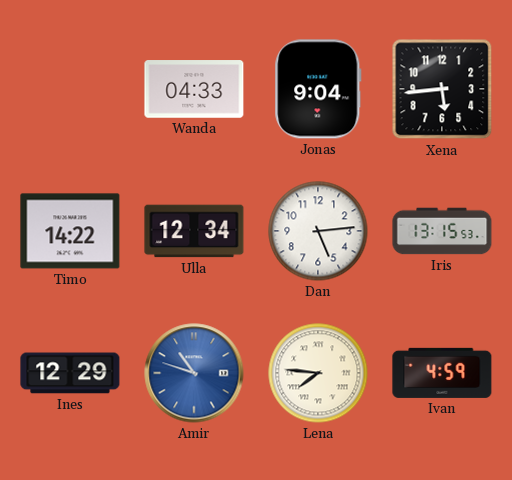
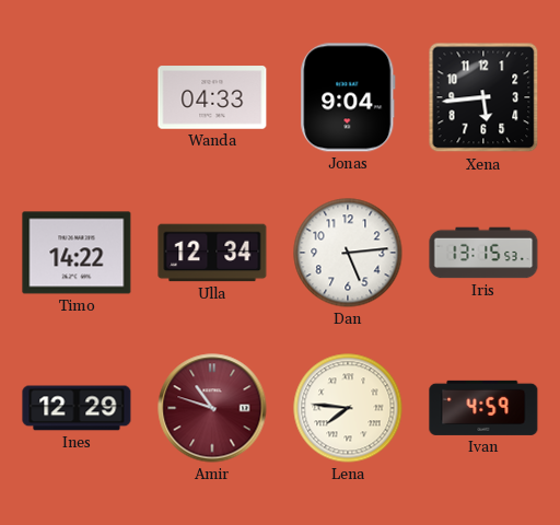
Amir dial: blue -> burgundy (212, 408)
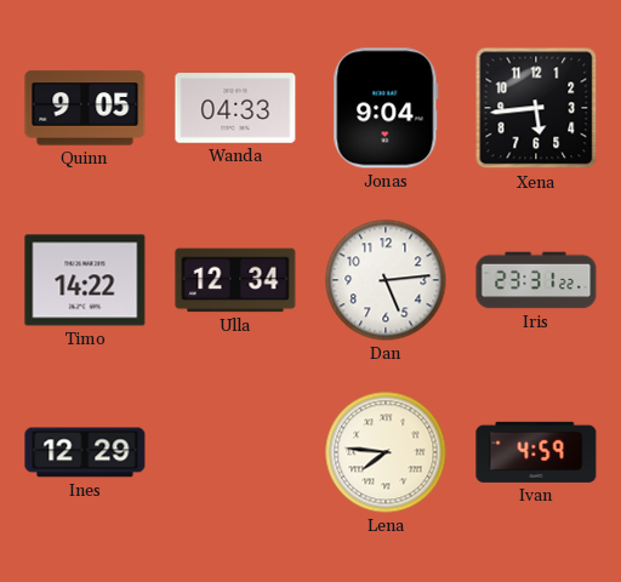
Quinn: none -> 9:05 (85, 108)
Iris: 13:15 -> 23:31 (536, 280)
Amir: 10:48 -> none (212, 408)
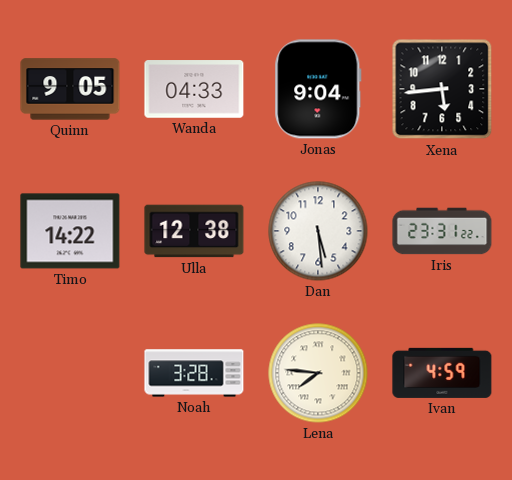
Ulla: 12:34 -> 12:38 (194, 231)
Dan: 5:14 -> 5:29 (318, 231)
Ines: 12:29 -> none (85, 452)
Noah: none -> 3:28 (194, 373)
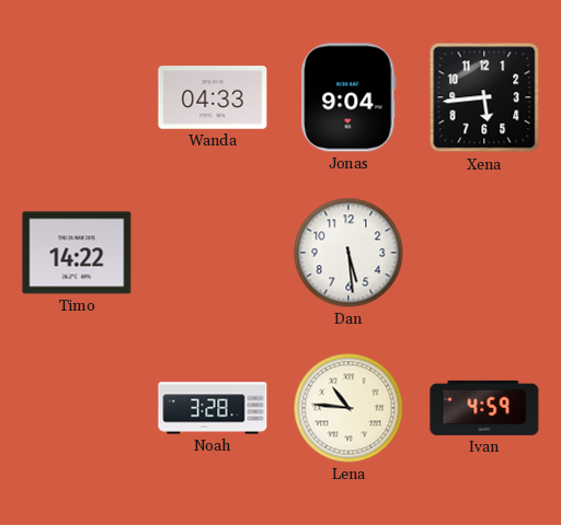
Quinn: 9:05 -> none (70, 89)
Ulla: 12:38 -> none (194, 231)
Iris: 23:31 -> none (442, 231)
Lena: 7:46 -> 10:46 (348, 408)
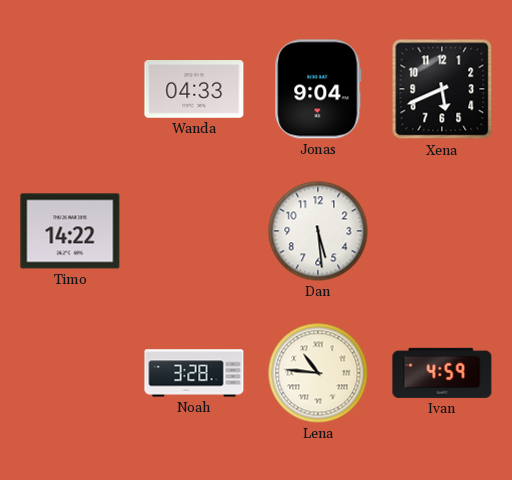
Xena: 5:44 -> 5:41 (442, 89)
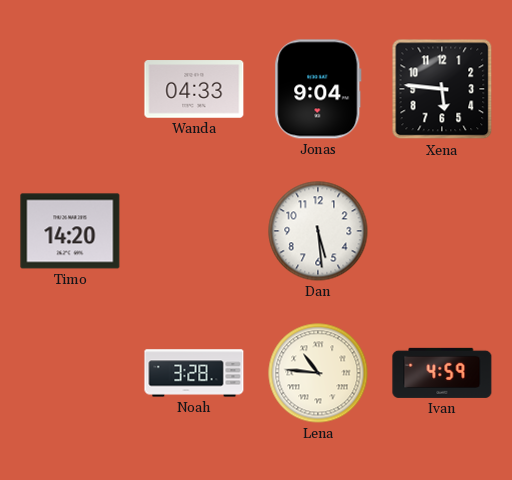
Xena: 5:41 -> 5:46 (442, 89)
Timo: 14:22 -> 14:20 (70, 231)
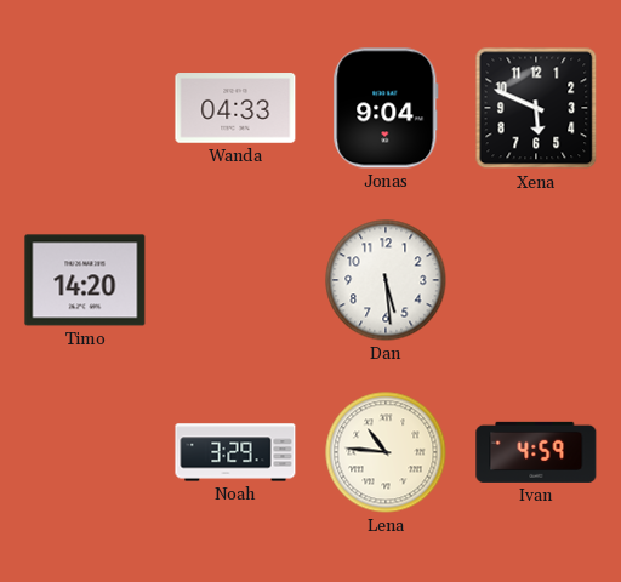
Xena: 5:46 -> 5:49 (536, 108)
Noah: 3:28 -> 3:29 (235, 452)
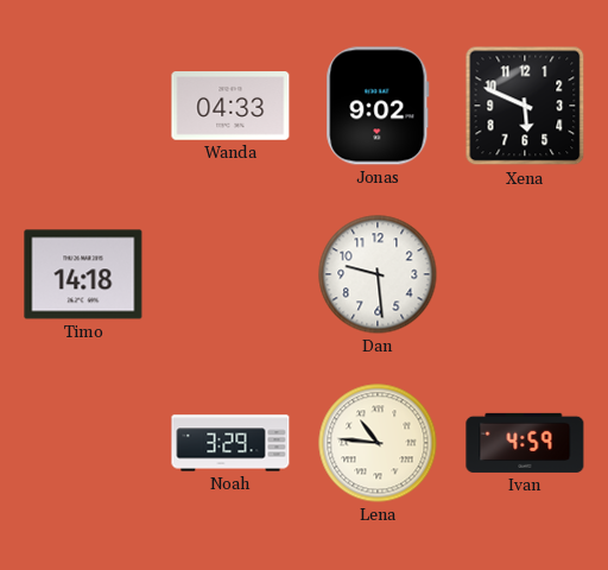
Jonas: 9:04 -> 9:02 (378, 106)
Timo: 14:20 -> 14:18 (83, 274)
Dan: 5:29 -> 9:29 (378, 274)
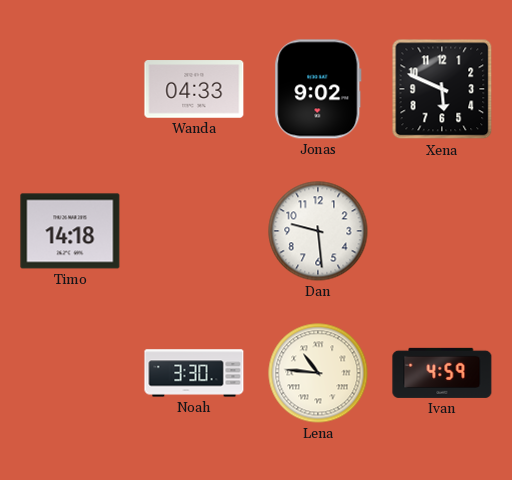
Noah: 3:29 -> 3:30 (194, 373)
